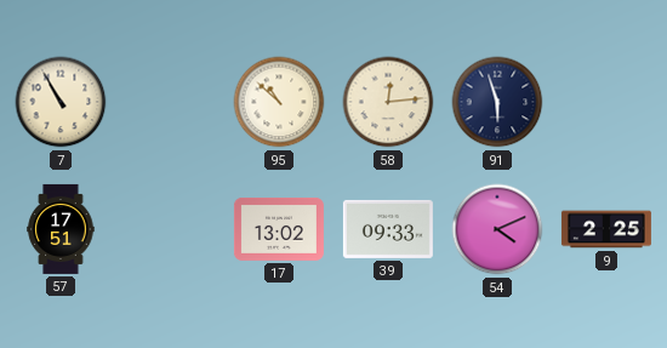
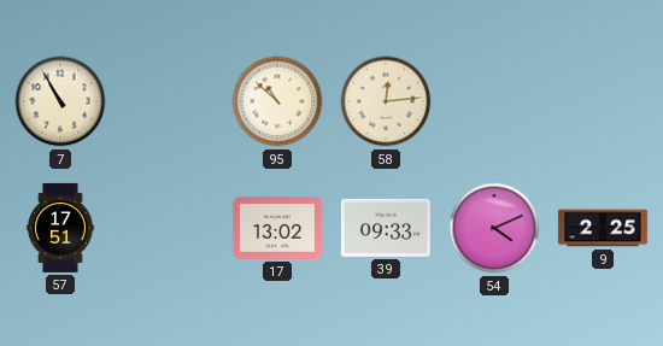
91: 5:57 -> none (497, 102)
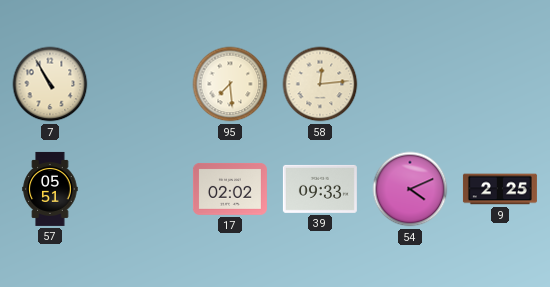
95: 10:52 -> 7:29 (230, 84)
57: 17:51 -> 05:51 (50, 189)
17: 13:02 -> 02:02 (230, 189)
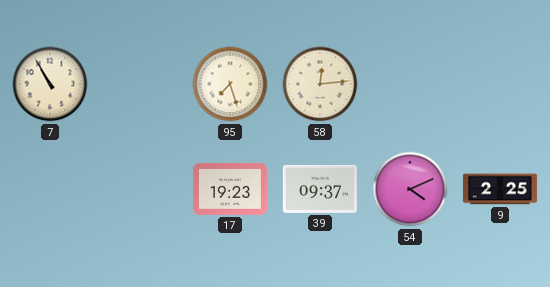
95: 7:29 -> 7:27 (230, 84)
57: 05:51 -> none (50, 189)
17: 02:02 -> 19:23 (230, 189)
39: 09:33 -> 09:37 (320, 189)
